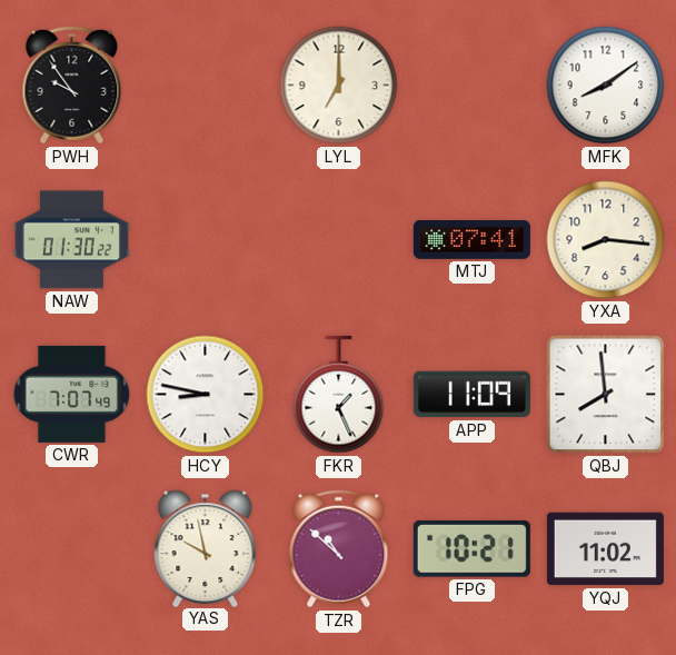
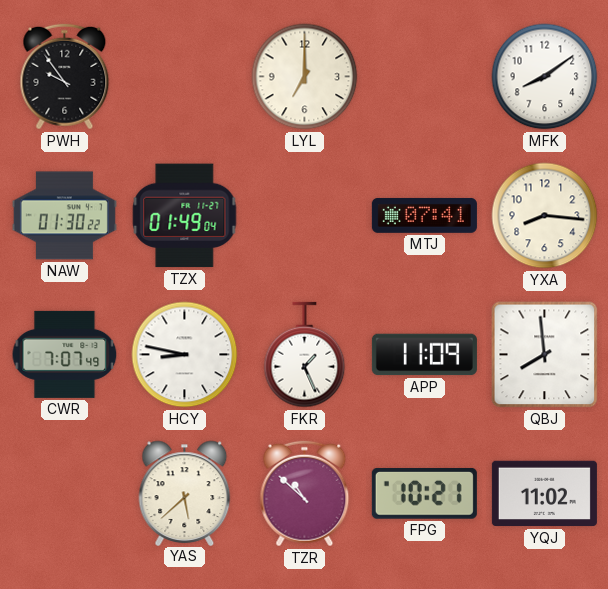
TZX: none -> 01:49 (185, 216)
YAS: 9:58 -> 5:38 (185, 493)
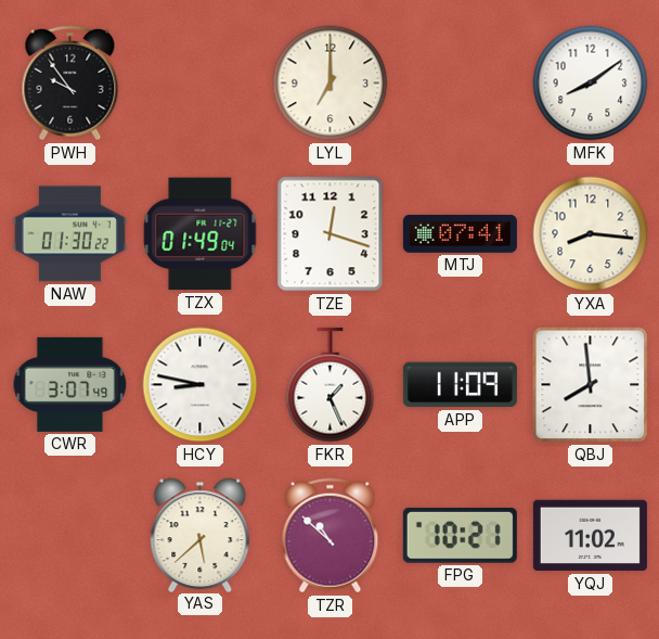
TZE: none -> 12:18 (331, 234)
CWR: 7:07 -> 3:07 (70, 384)
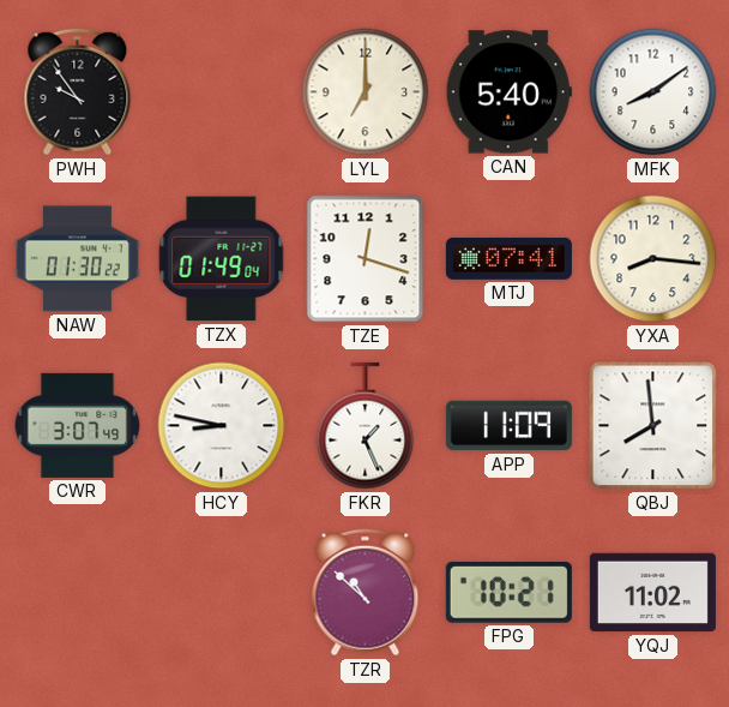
CAN: none -> 5:40 (508, 92)
YAS: 5:38 -> none (201, 535)
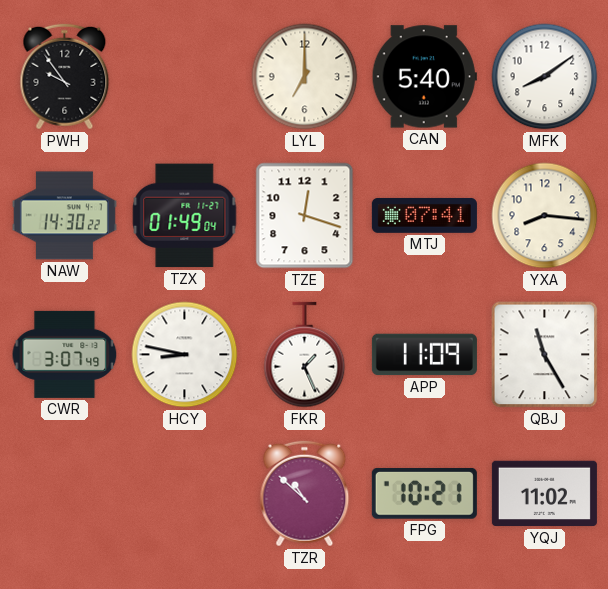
NAW: 01:30 -> 14:30 (64, 216)
QBJ: 7:59 -> 11:25 (545, 355)
